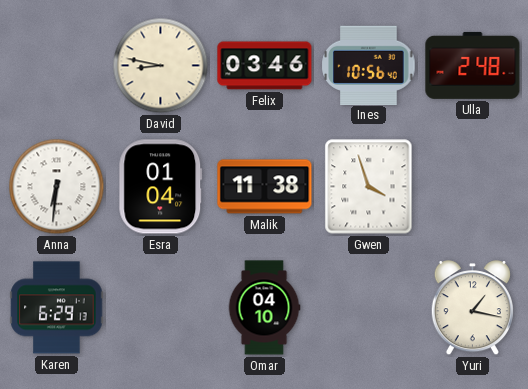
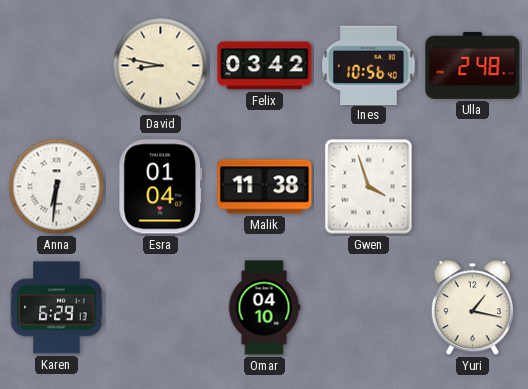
Felix: 03:46 -> 03:42 (265, 66)
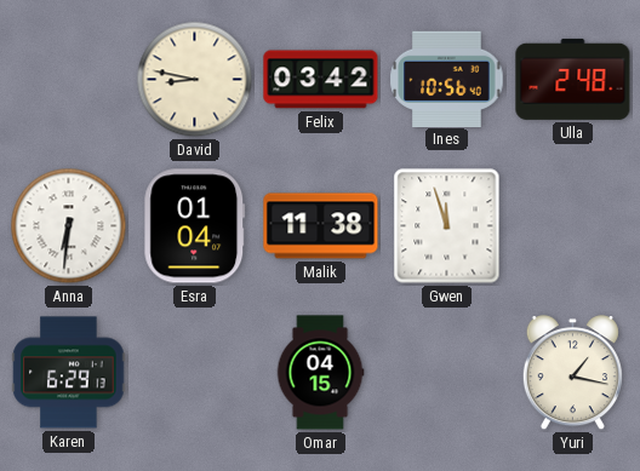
Gwen: 3:57 -> 11:57 (447, 226)
Omar: 04:10 -> 04:15 (320, 373)
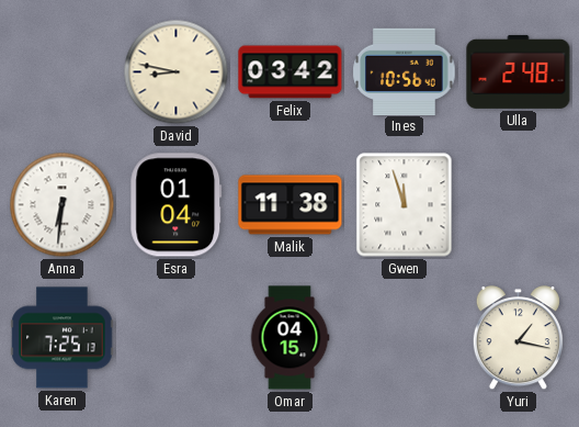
Karen: 6:29 -> 7:25 (63, 338)
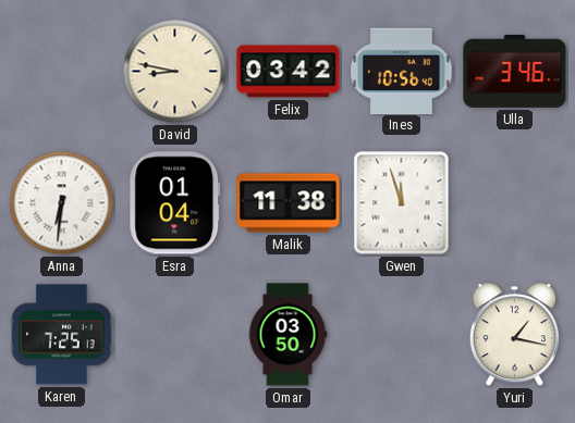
Ulla: 2:48 -> 3:46 (515, 71)
Omar: 04:15 -> 03:50 (287, 335)
